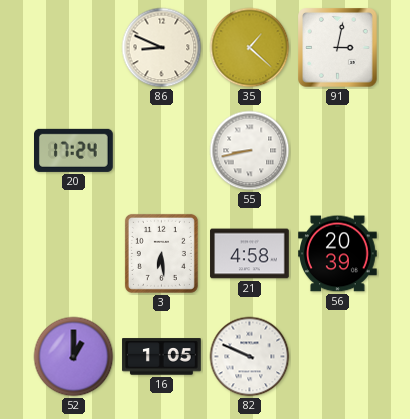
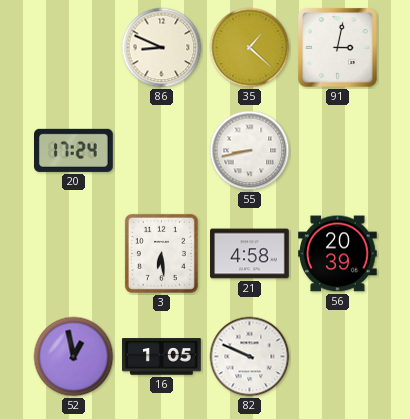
52: 1:00 -> 12:58 (74, 357)
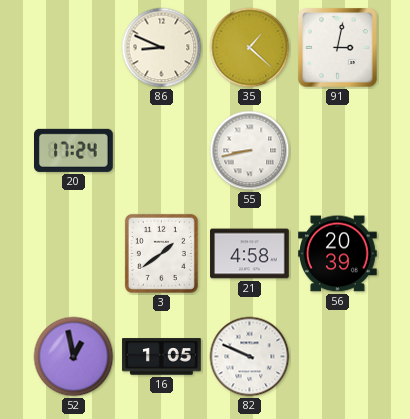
3: 6:29 -> 1:39 (161, 253)
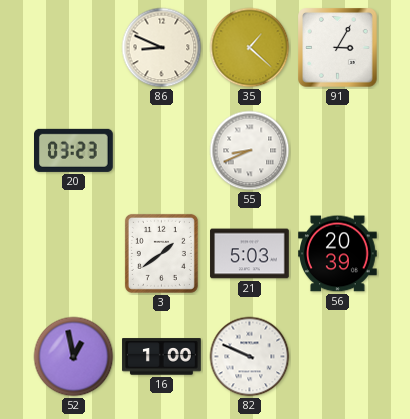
91: 3:02 -> 3:05 (338, 48)
20: 17:24 -> 03:23 (74, 150)
55: 8:43 -> 8:41 (250, 151)
21: 4:58 -> 5:03 (250, 254)
16: 1:05 -> 1:00 (162, 357)
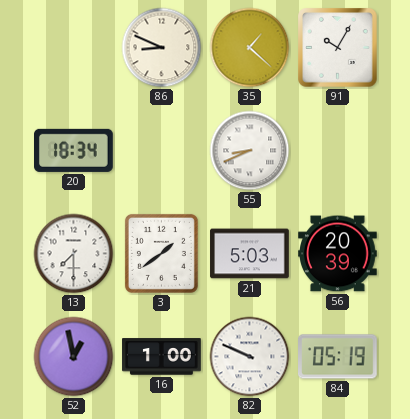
91: 3:05 -> 10:05 (338, 48)
20: 03:23 -> 18:34 (74, 150)
13: none -> 7:30 (74, 254)
84: none -> 05:19 (338, 357)
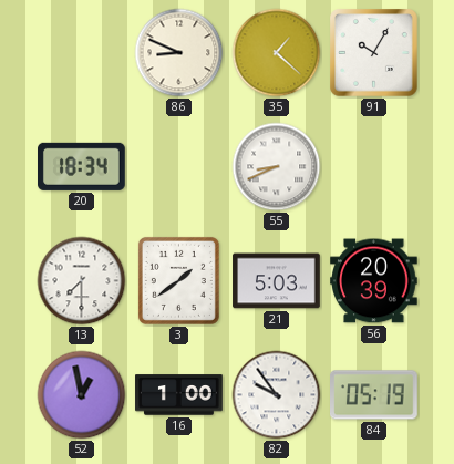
82: 9:49 -> 9:54 (277, 395)
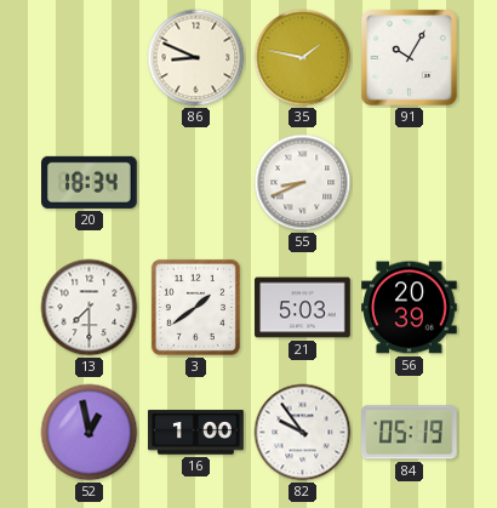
35: 1:22 -> 1:47 (303, 58)
